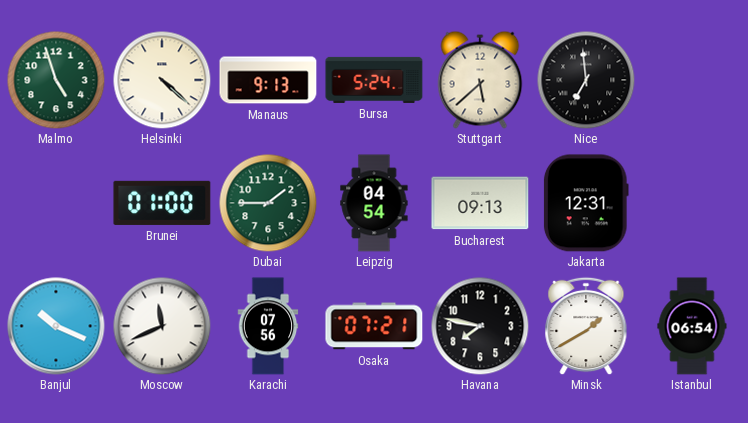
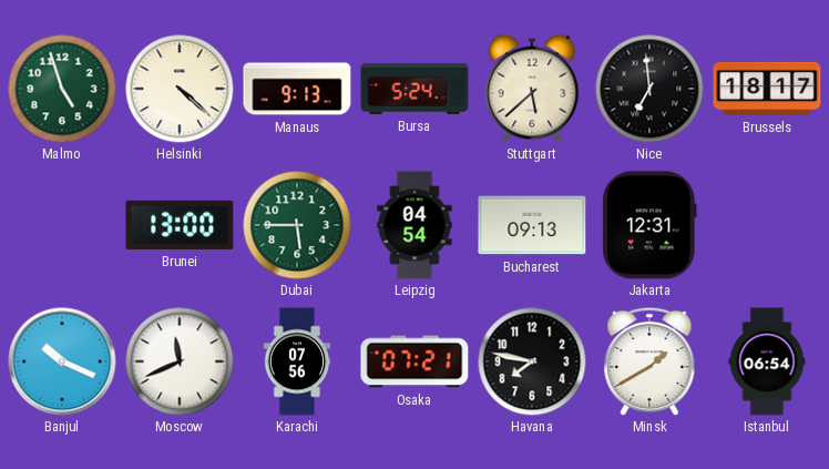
Brussels: none -> 18:17 (767, 89)
Brunei: 01:00 -> 13:00 (180, 225)
Dubai: 1:45 -> 5:45 (297, 225)
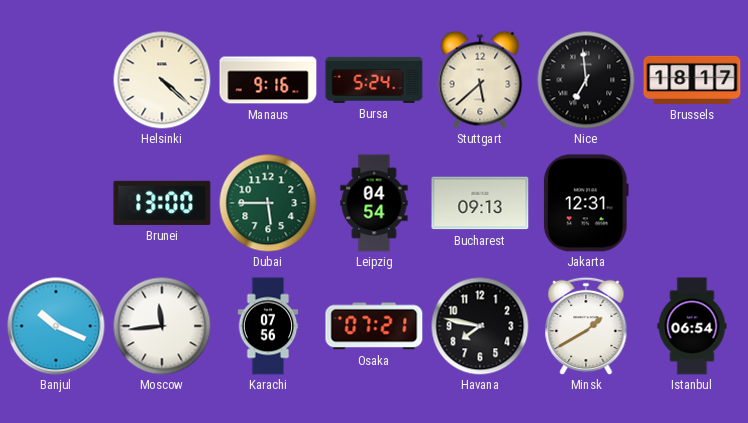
Malmo: 4:57 -> none (62, 89)
Manaus: 9:13 -> 9:16 (268, 80)
Moscow: 11:41 -> 11:44 (162, 326)
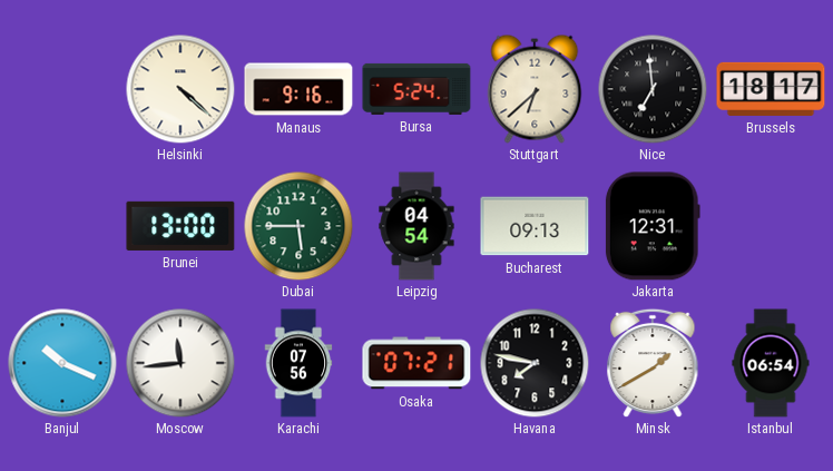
Stuttgart: 5:38 -> 6:38 (535, 89)
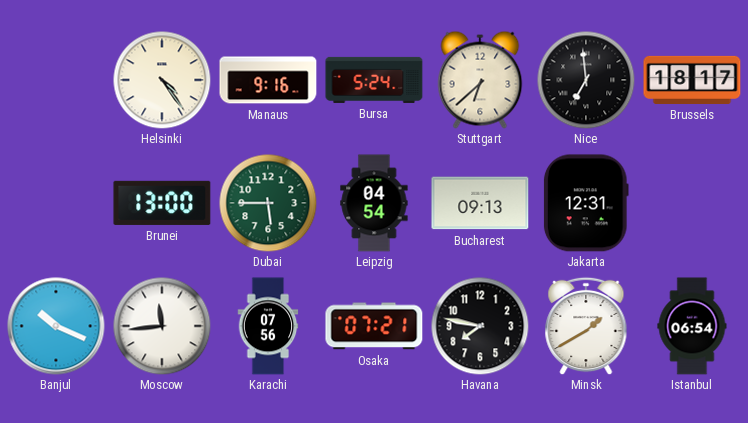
Helsinki: 4:22 -> 4:24 (162, 80)
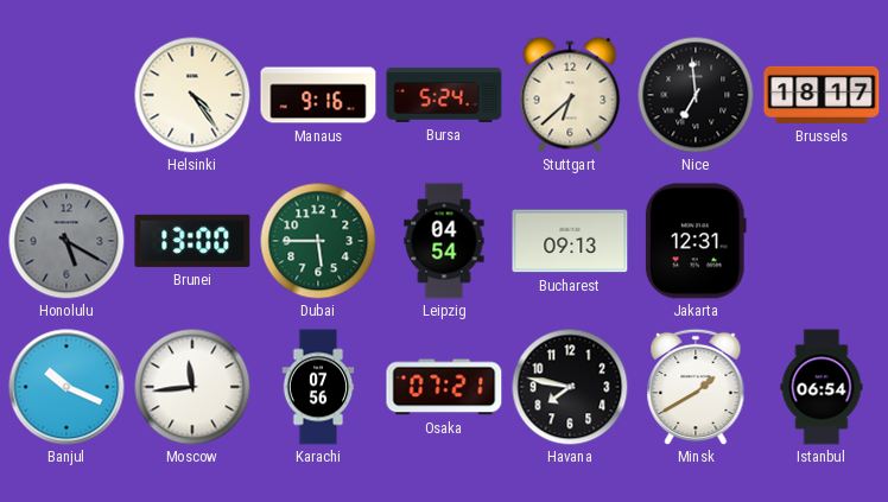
Honolulu: none -> 5:20 (66, 241)
